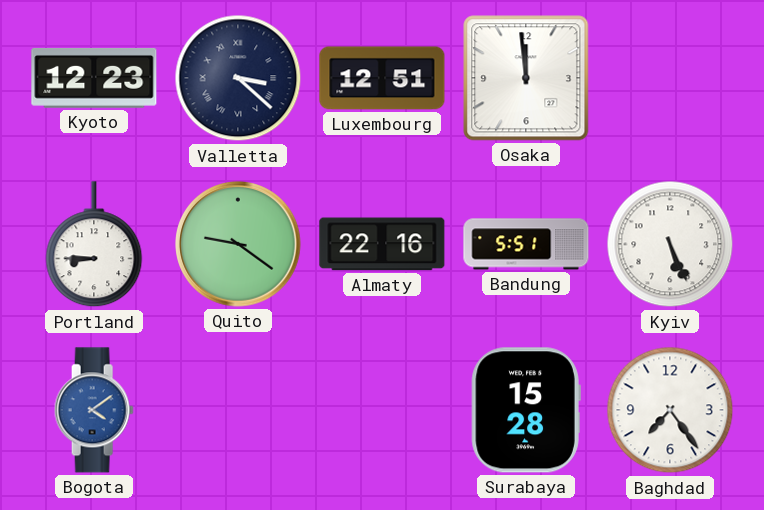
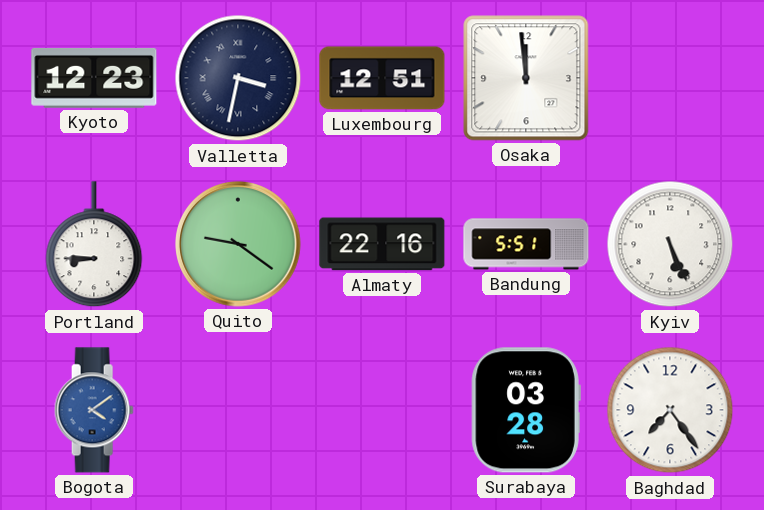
Valletta: 3:22 -> 3:32 (238, 78)
Surabaya: 15:28 -> 03:28 (526, 410)
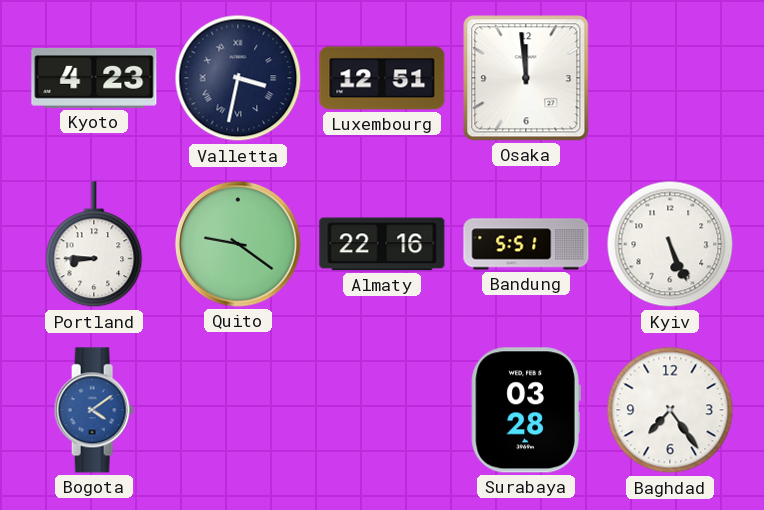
Kyoto: 12:23 -> 4:23 (94, 78)
